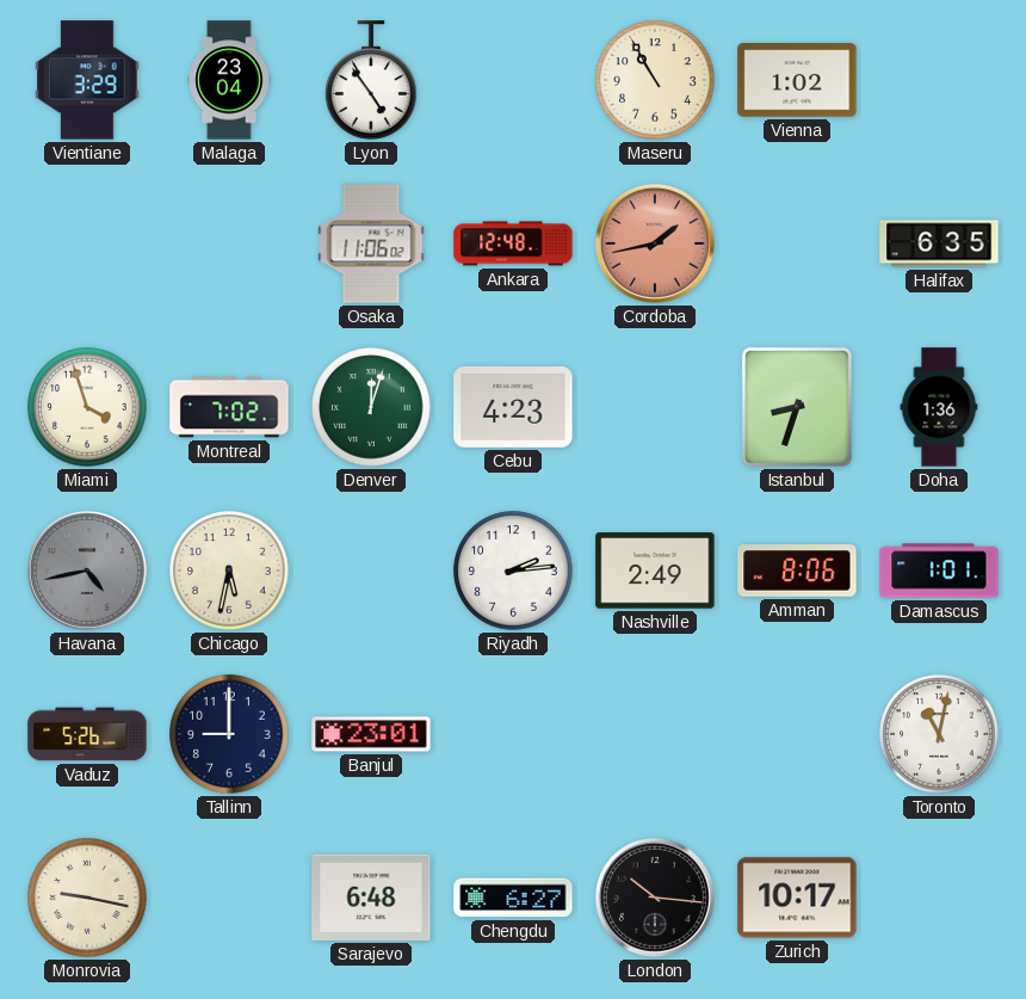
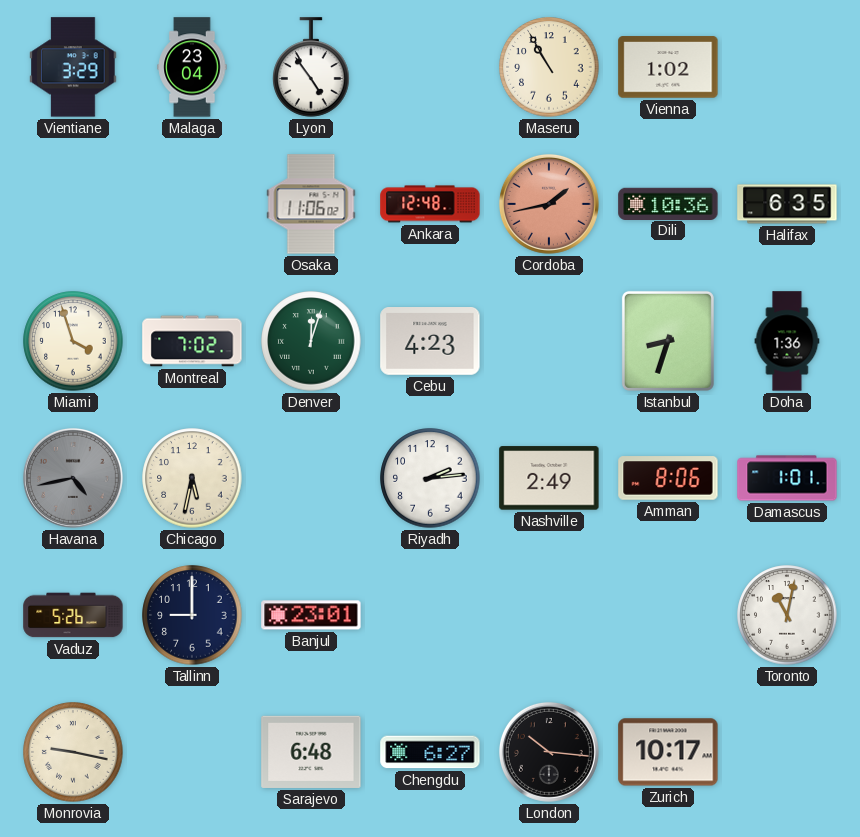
Dili: none -> 10:36 (668, 203)
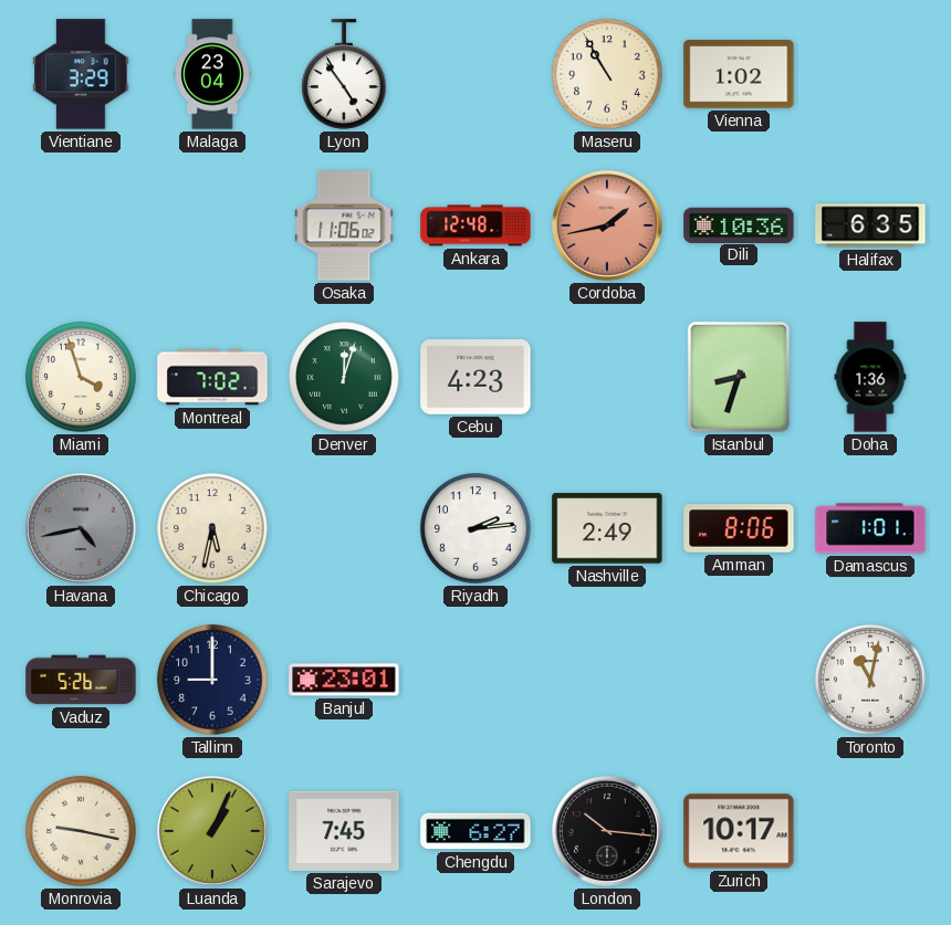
Luanda: none -> 1:04 (212, 831)
Sarajevo: 6:48 -> 7:45 (344, 831)
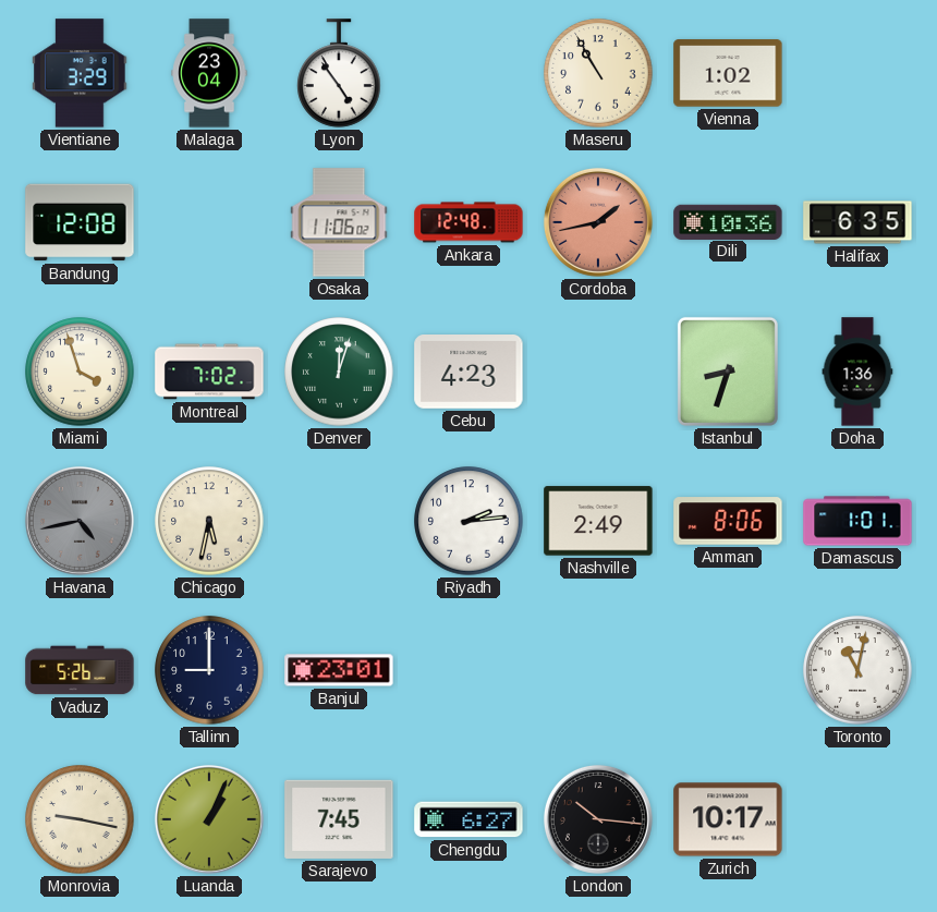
Bandung: none -> 12:08 (80, 222)
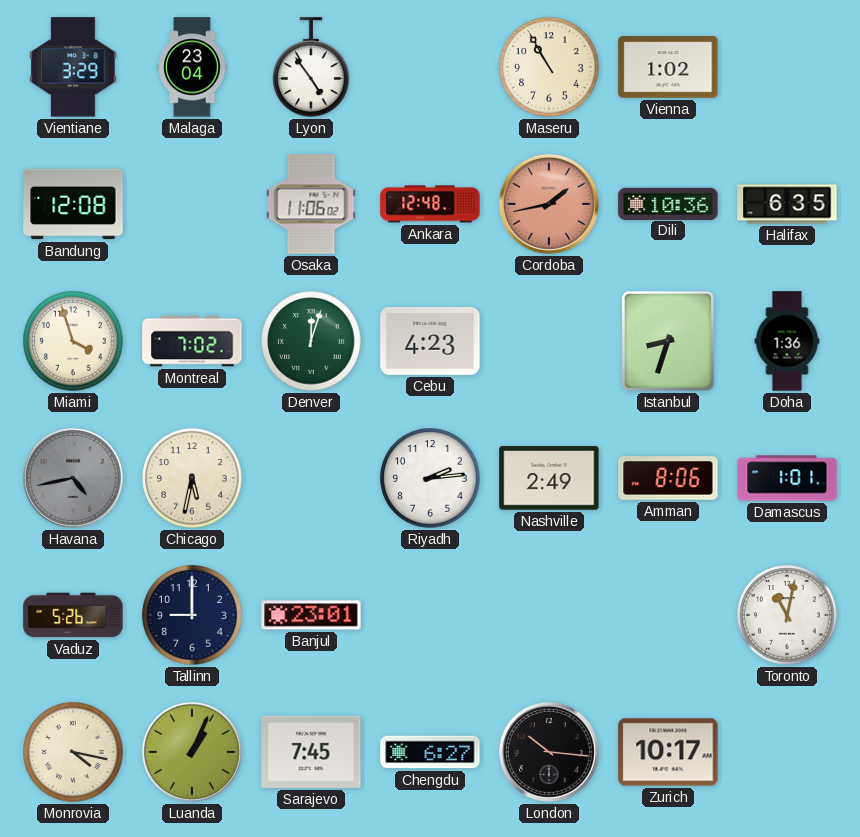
Monrovia: 9:17 -> 4:17 (73, 752)
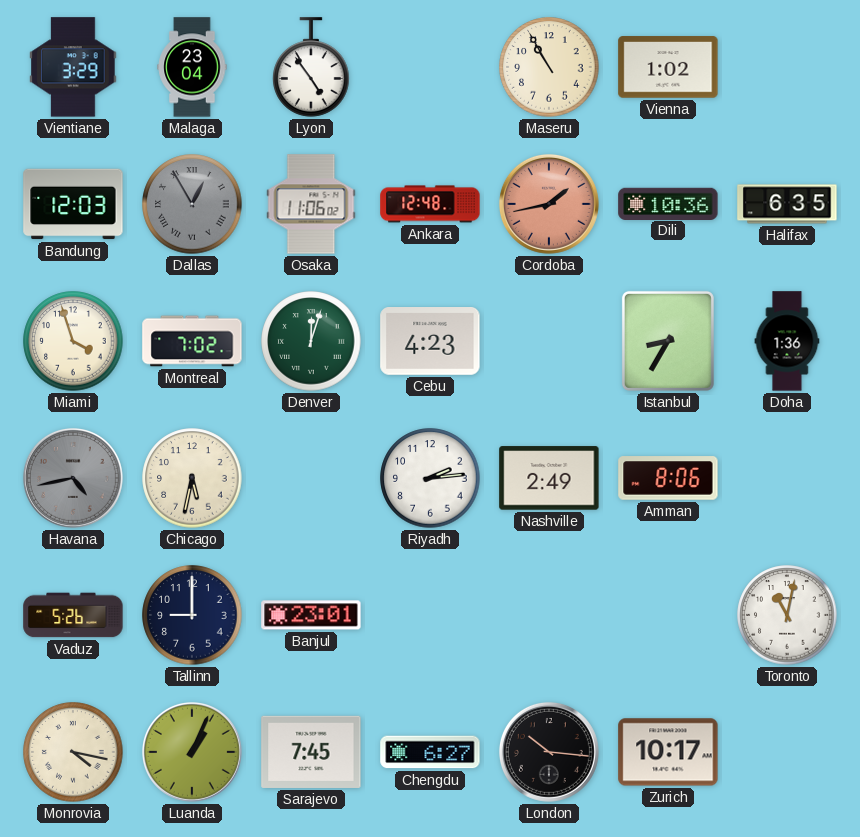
Bandung: 12:08 -> 12:03 (73, 204)
Dallas: none -> 12:55 (192, 204)
Istanbul: 8:33 -> 8:35 (668, 341)
Damascus: 1:01 -> none (787, 478)
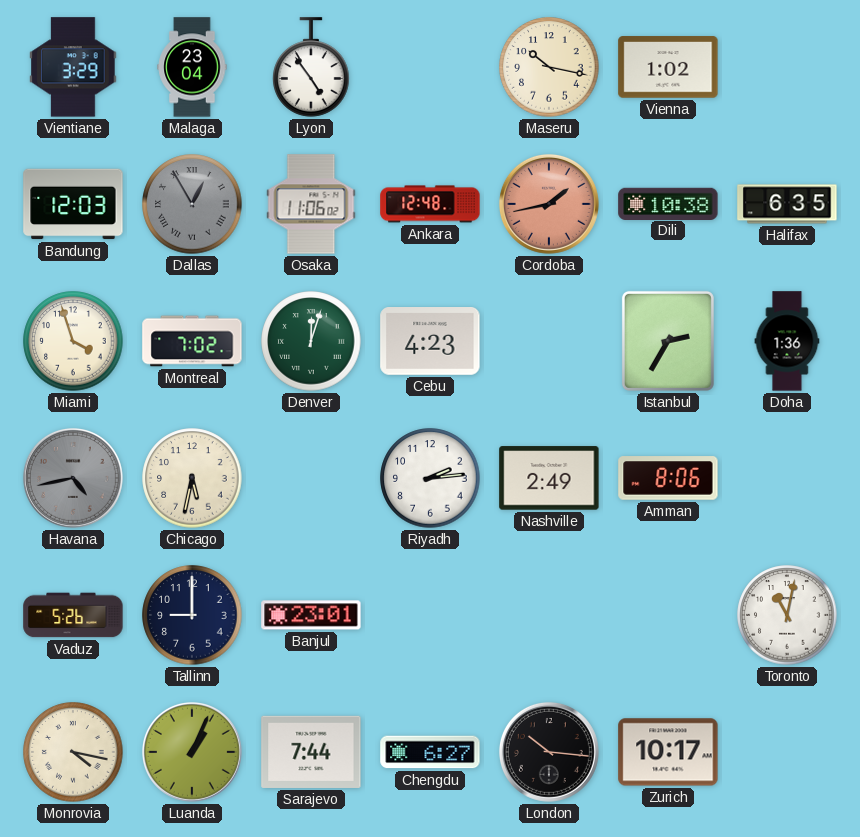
Maseru: 10:55 -> 10:17 (549, 67)
Dili: 10:36 -> 10:38 (668, 203)
Istanbul: 8:35 -> 2:35 (668, 341)
Sarajevo: 7:45 -> 7:44 (311, 752)
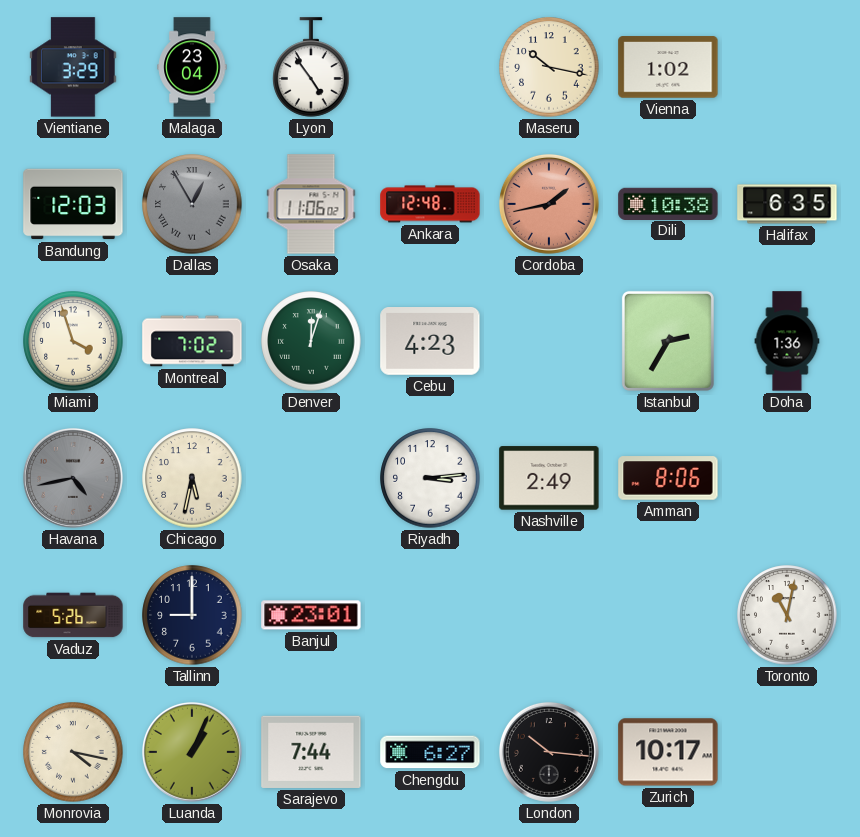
Riyadh: 2:14 -> 3:14 (430, 478)
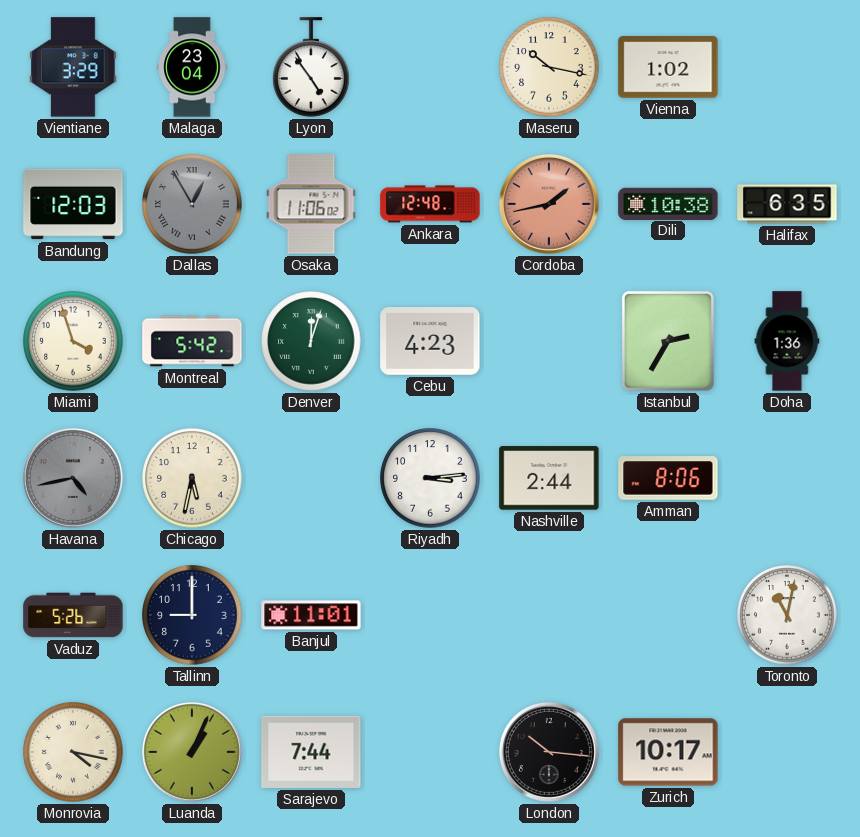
Montreal: 7:02 -> 5:42 (192, 341)
Nashville: 2:49 -> 2:44 (549, 478)
Banjul: 23:01 -> 11:01 (311, 615)
Chengdu: 6:27 -> none (430, 752)
